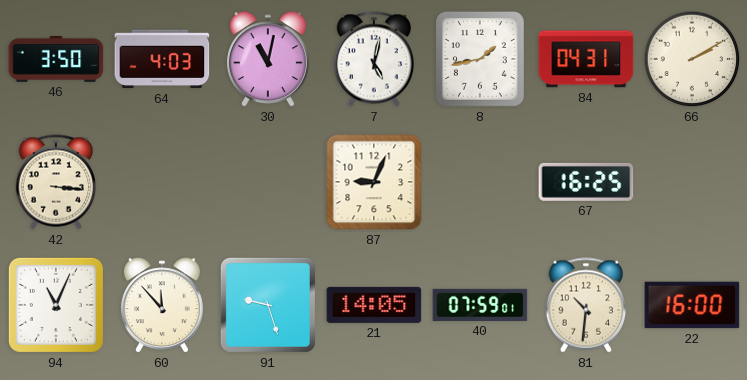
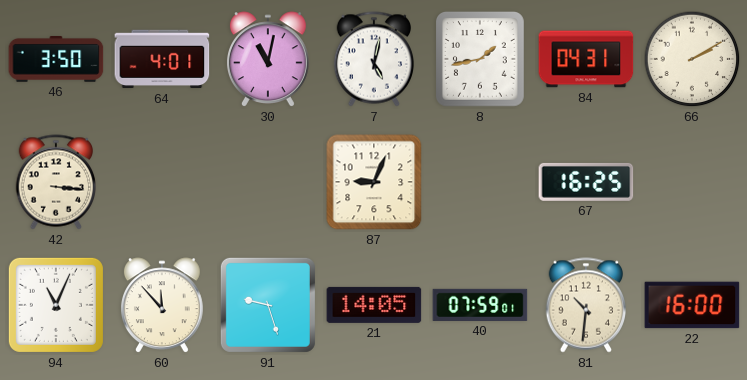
64: 4:03 -> 4:01 (162, 59)
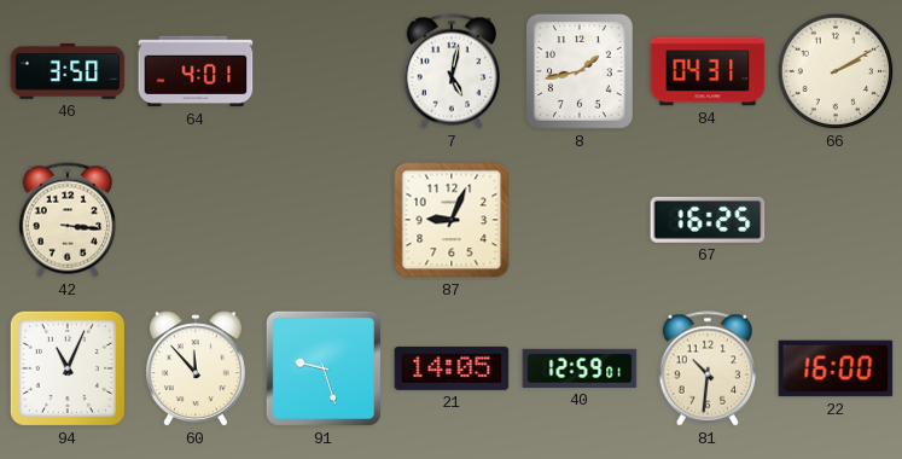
30: 11:02 -> none (268, 60)
40: 07:59 -> 12:59 (580, 368)
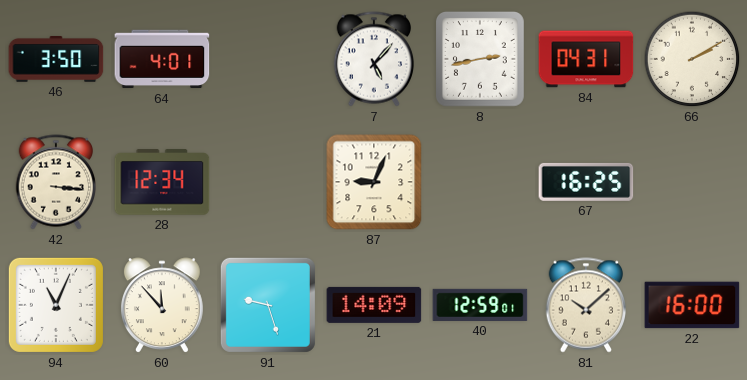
7: 5:02 -> 5:07 (373, 59)
8: 1:43 -> 2:43 (480, 59)
28: none -> 12:34 (162, 182)
21: 14:05 -> 14:09 (374, 305)
81: 10:31 -> 10:08 (585, 305)
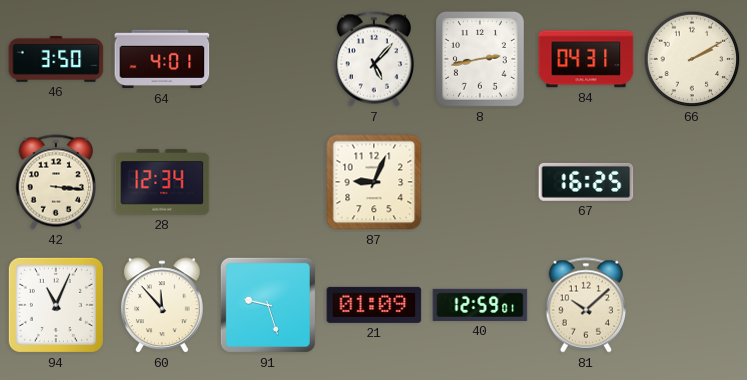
21: 14:09 -> 01:09 (374, 305)
22: 16:00 -> none (692, 305)
